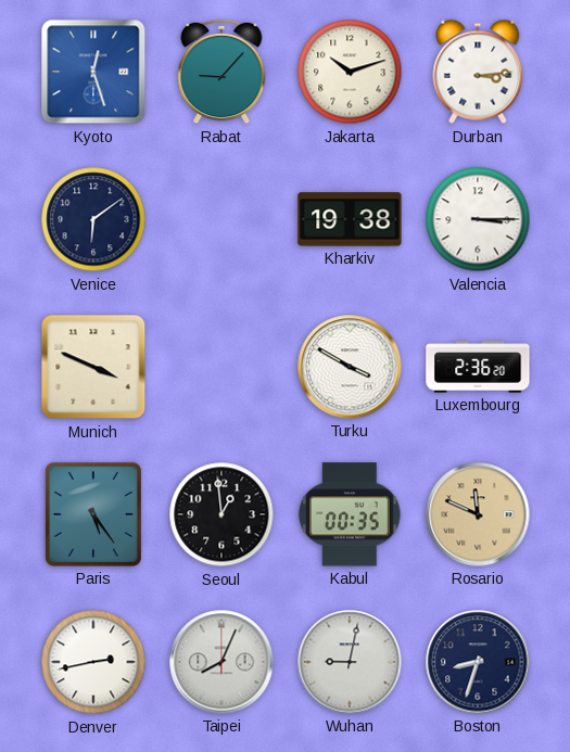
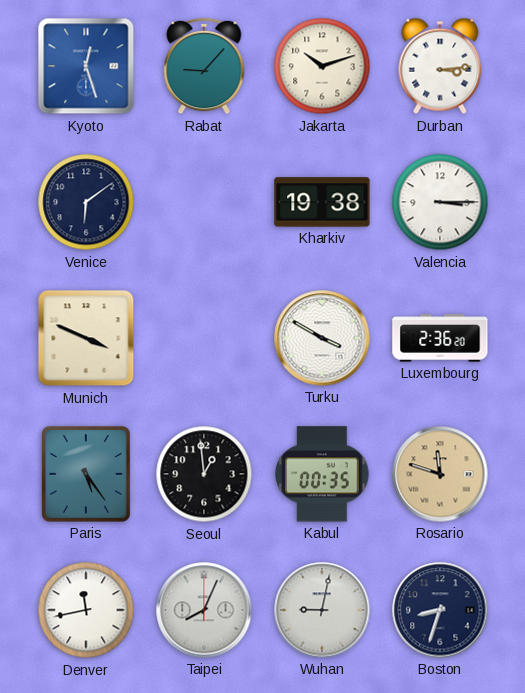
Rosario: 11:49 -> 11:48 (440, 474)
Denver: 2:43 -> 11:43 (86, 610)
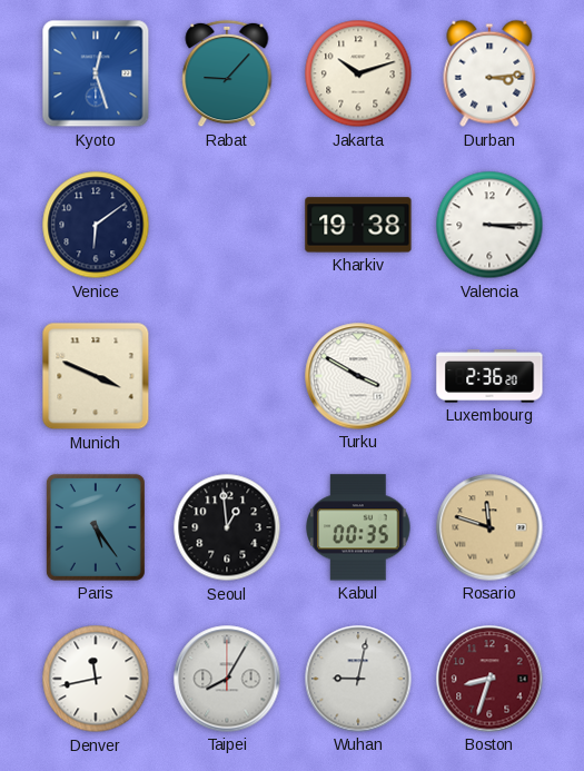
Taipei: 8:04 -> 8:05 (227, 679)
Boston dial: navy -> burgundy (489, 679)
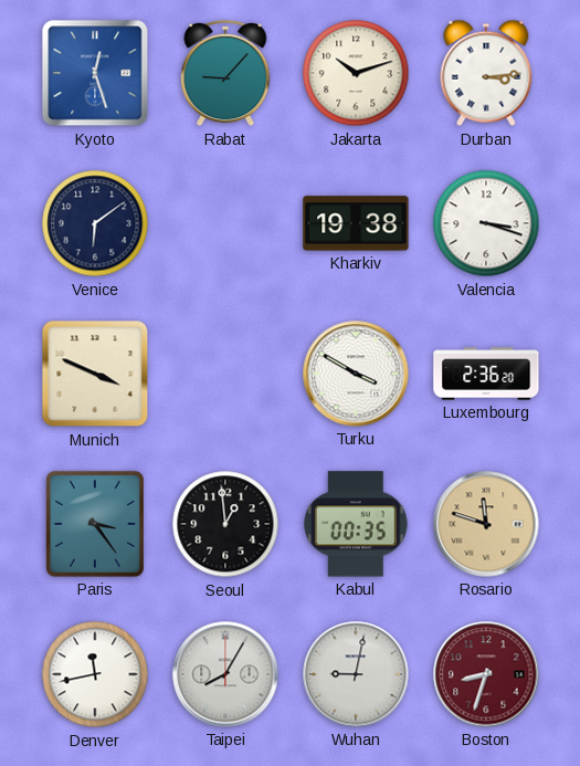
Valencia: 3:15 -> 3:18 (486, 223)
Paris: 5:24 -> 3:24 (95, 524)
